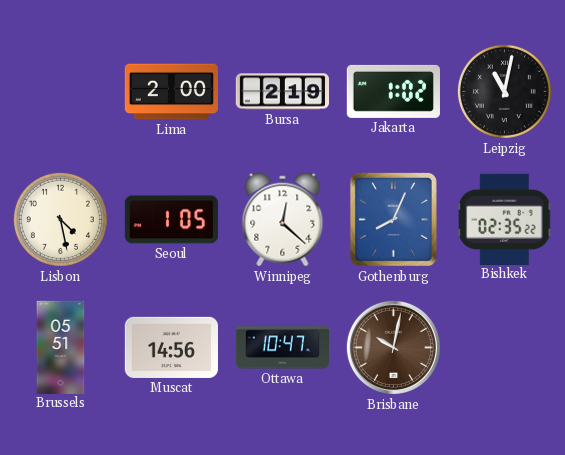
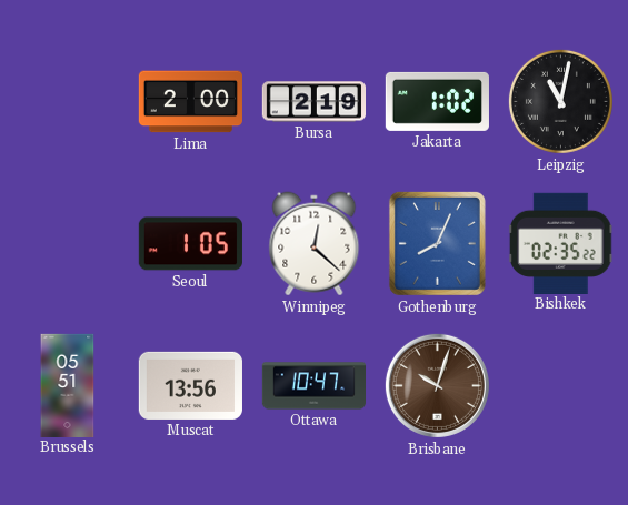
Lisbon: 4:28 -> none (60, 219)
Muscat: 14:56 -> 13:56 (190, 385)
Brisbane: 10:02 -> 10:03 (437, 385)
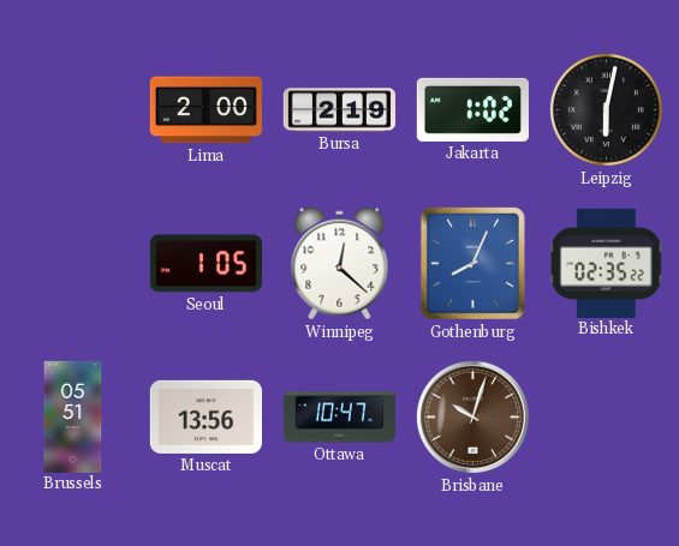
Leipzig: 11:02 -> 6:02 (606, 109)
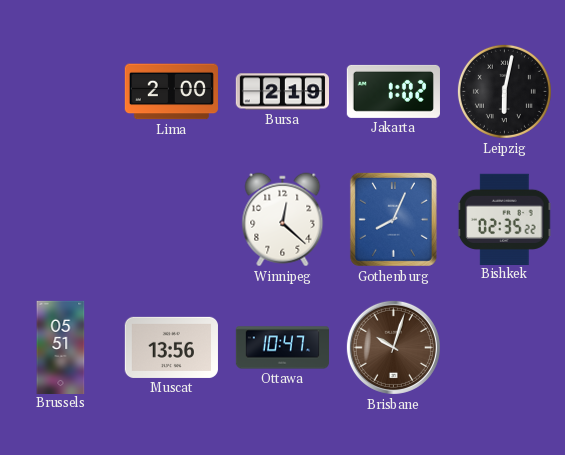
Seoul: 1:05 -> none (206, 264)
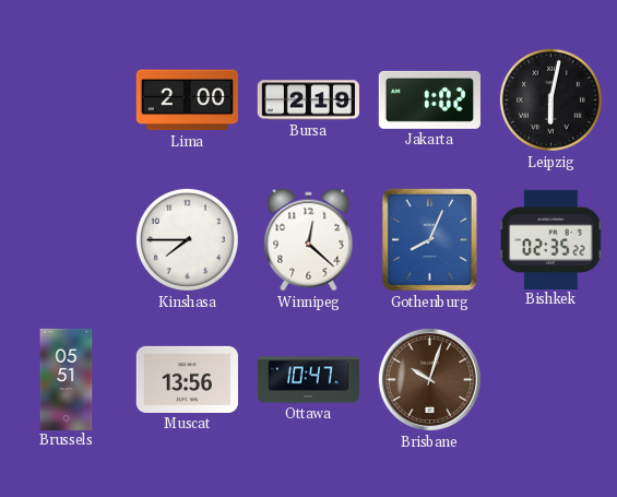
Kinshasa: none -> 7:45 (187, 239)
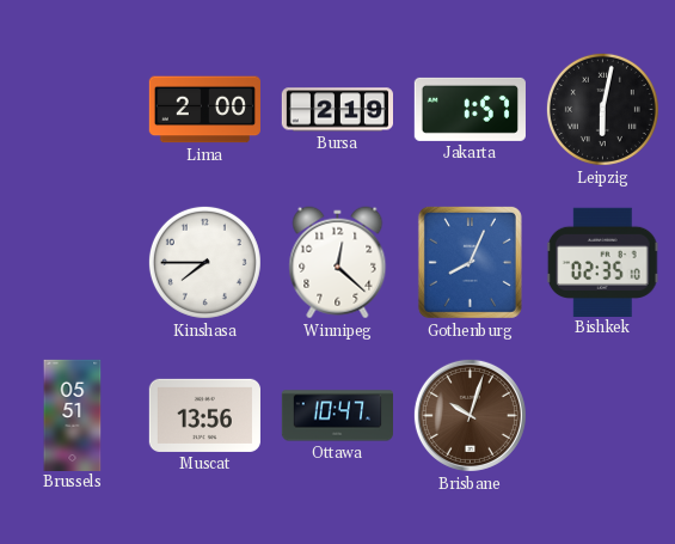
Jakarta: 1:02 -> 1:57 (470, 109)
Bishkek: 02:35:22 -> 02:35:10 (602, 262)
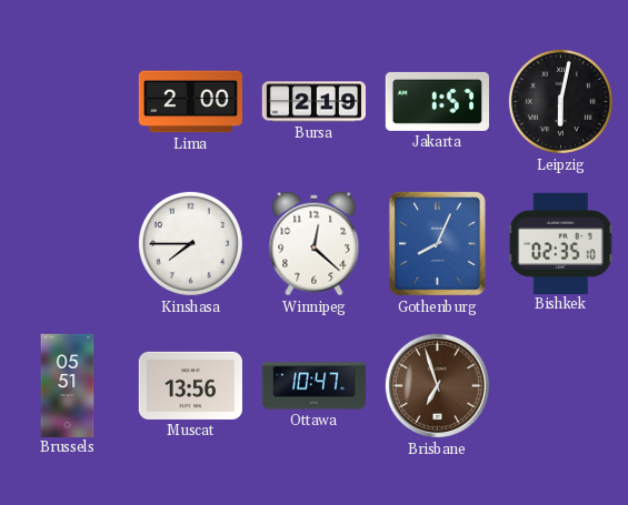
Brisbane: 10:03 -> 6:57 (437, 385)
